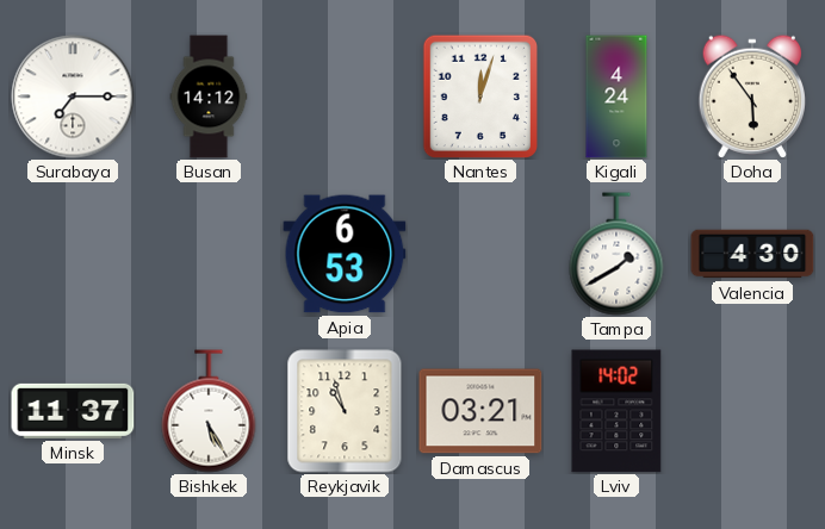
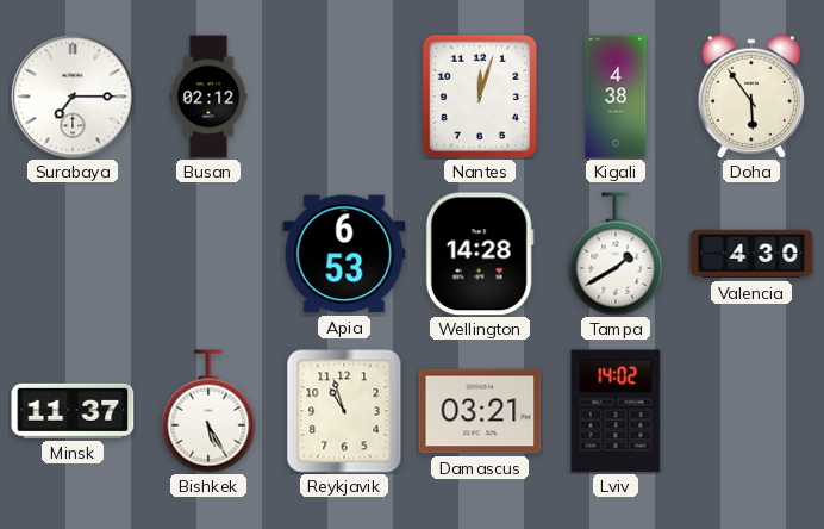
Busan: 14:12 -> 02:12 (208, 97)
Kigali: 4:24 -> 4:38 (616, 97)
Wellington: none -> 14:28 (480, 254)
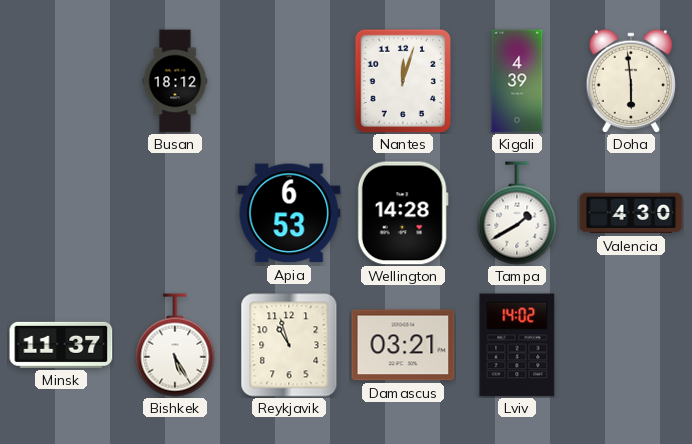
Surabaya: 7:15 -> none (73, 97)
Busan: 02:12 -> 18:12 (175, 81)
Kigali: 4:38 -> 4:39 (517, 81)
Doha: 5:54 -> 5:59 (631, 81)
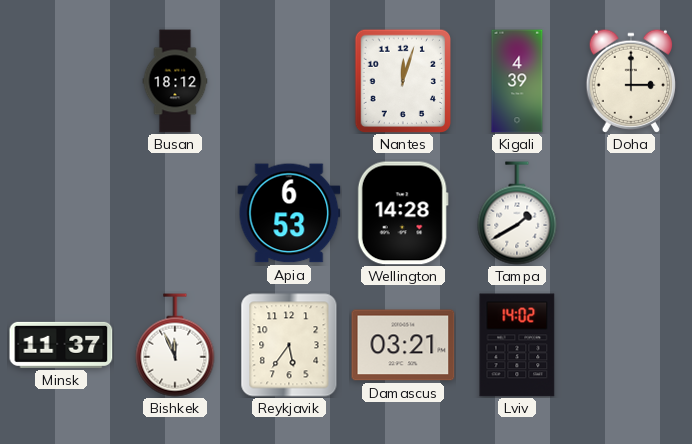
Doha: 5:59 -> 3:00 (631, 81)
Valencia: 4:30 -> none (631, 213)
Bishkek: 5:25 -> 11:56 (175, 345)
Reykjavik: 10:57 -> 5:36 (289, 345)
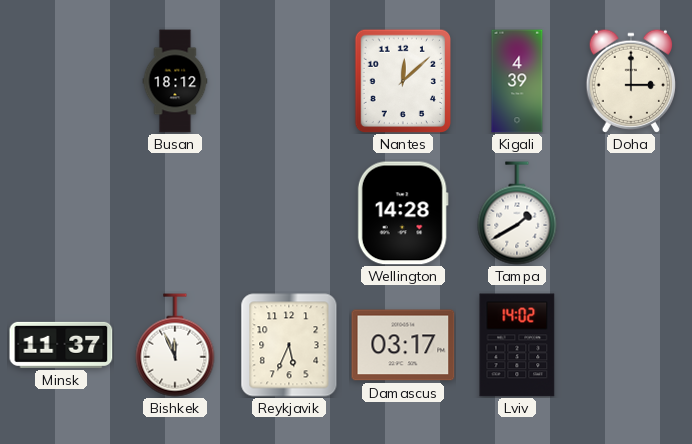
Nantes: 12:03 -> 12:08 (403, 81)
Apia: 6:53 -> none (289, 213)
Reykjavik: 5:36 -> 5:34 (289, 345)
Damascus: 03:21 -> 03:17 (403, 345)
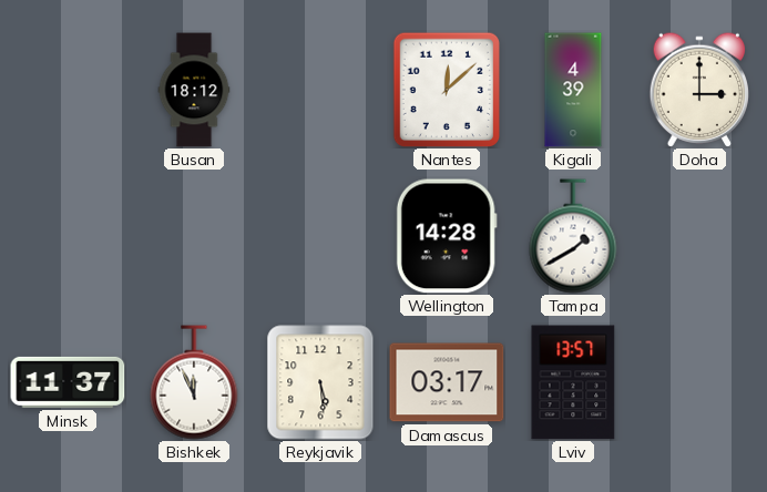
Reykjavik: 5:34 -> 5:29 (320, 382)
Lviv: 14:02 -> 13:57 (573, 382)
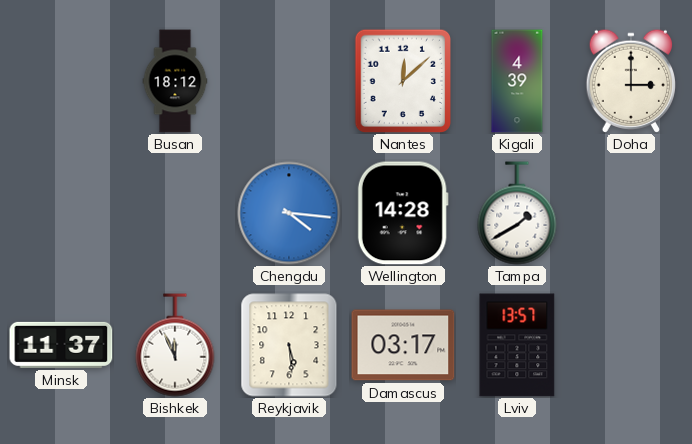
Chengdu: none -> 4:16 (289, 213)
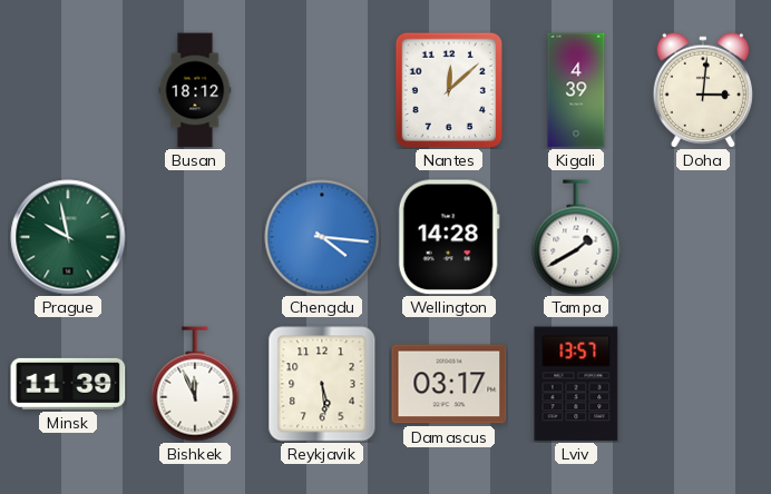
Doha: 3:00 -> 3:01 (703, 90)
Prague: none -> 9:58 (68, 237)
Minsk: 11:37 -> 11:39 (68, 384)
